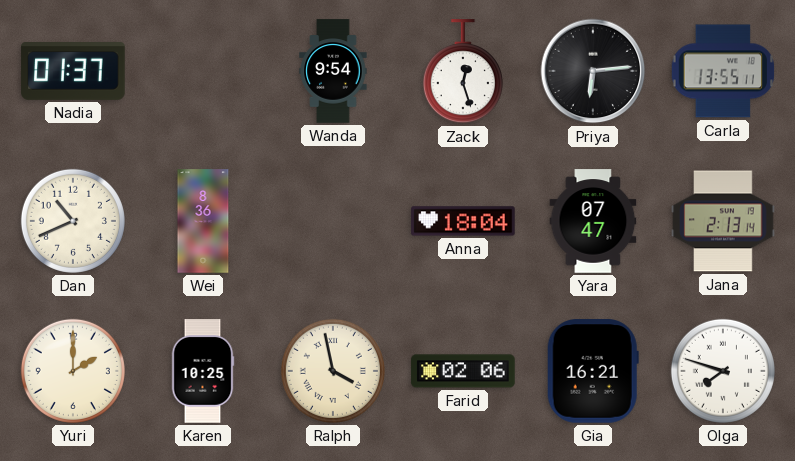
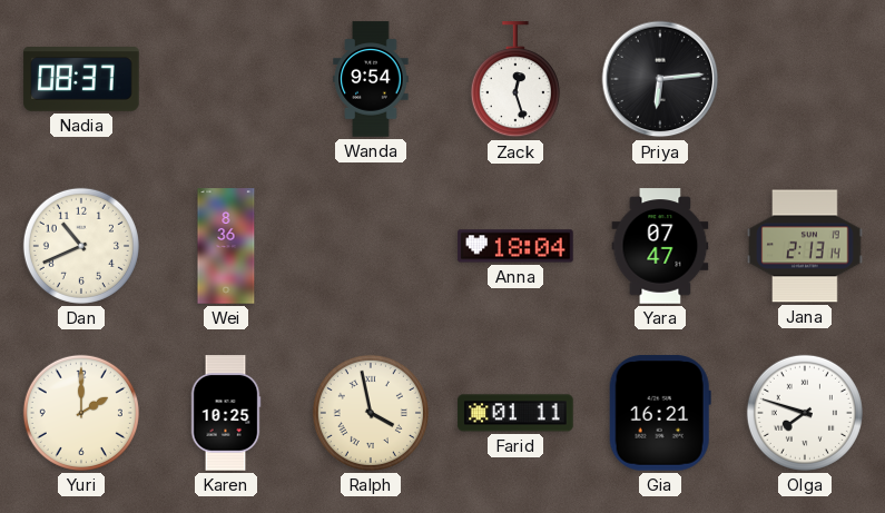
Nadia: 01:37 -> 08:37 (81, 80)
Carla: 13:55 -> none (722, 71)
Farid: 02:06 -> 01:11 (515, 413)
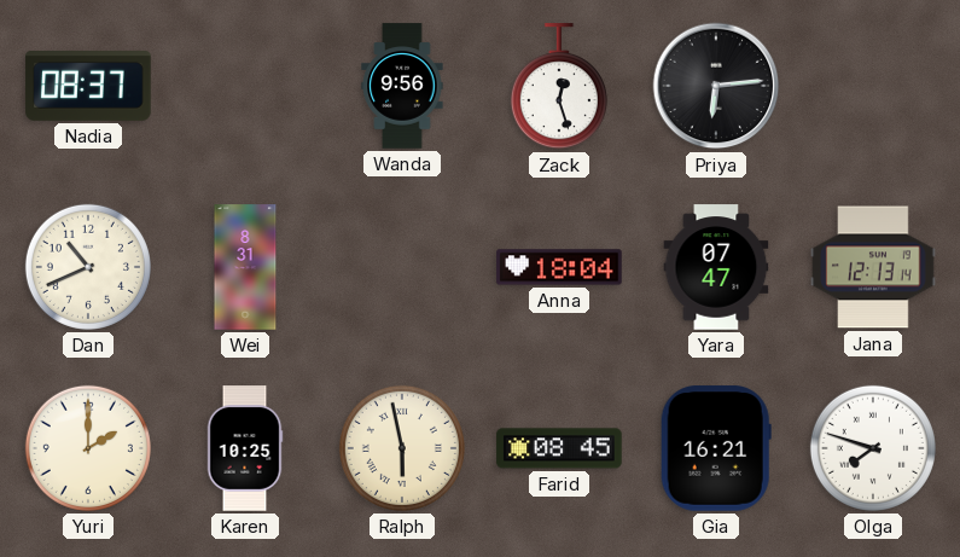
Wanda: 9:54 -> 9:56 (402, 86)
Wei: 8:36 -> 8:31 (245, 267)
Jana: 2:13 -> 12:13 (873, 267)
Ralph: 3:58 -> 5:58 (402, 448)
Farid: 01:11 -> 08:45 (559, 448)
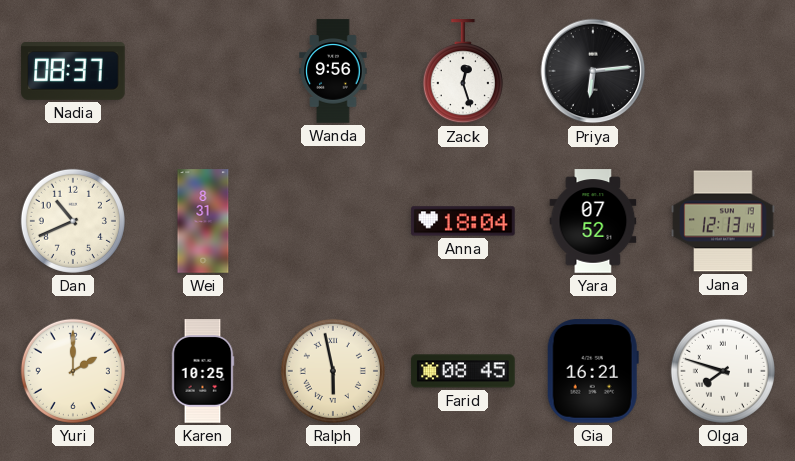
Yara: 07:47 -> 07:52 (593, 221)
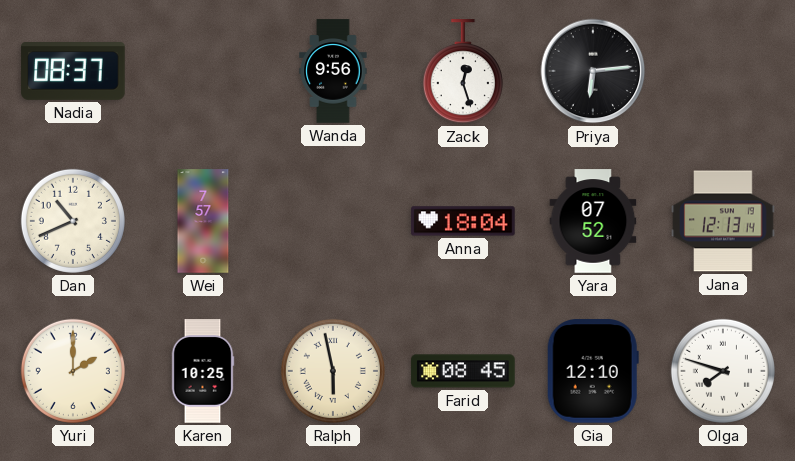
Wei: 8:31 -> 7:57 (203, 221)
Gia: 16:21 -> 12:10 (593, 371)
